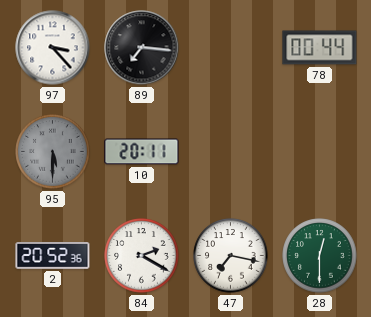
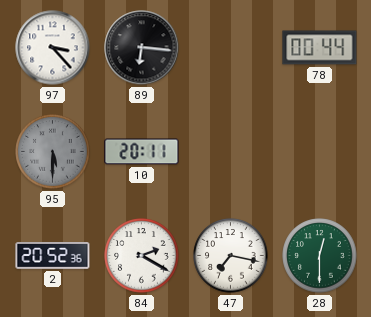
89: 7:16 -> 6:16 (142, 48)
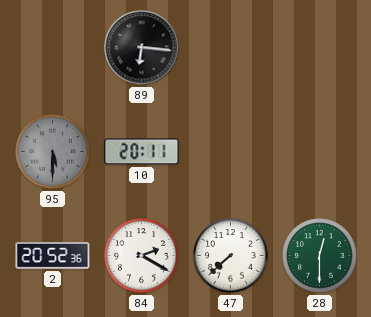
97: 3:23 -> none (53, 48)
78: 00:44 -> none (320, 48)
47: 7:17 -> 7:38 (231, 256)
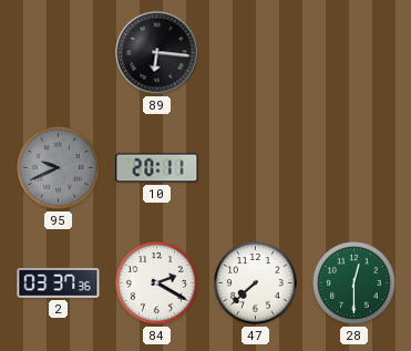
95: 5:30 -> 9:41 (59, 168)
2: 20:52 -> 03:37 (59, 283)
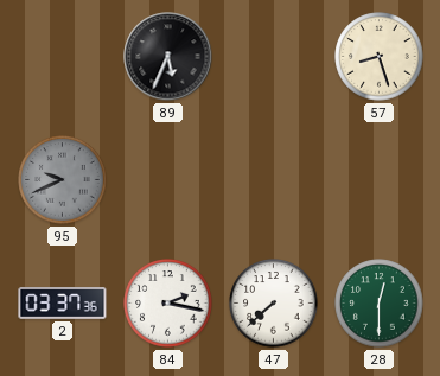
89: 6:16 -> 5:34 (168, 57)
57: none -> 8:27 (380, 57)
10: 20:11 -> none (157, 168)
84: 2:20 -> 2:17 (168, 304)
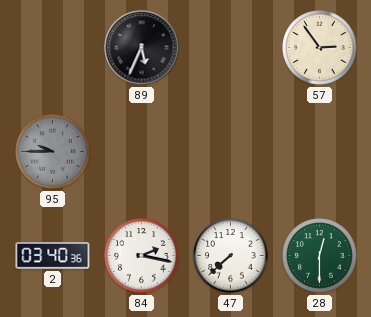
57: 8:27 -> 2:54 (320, 48)
95: 9:41 -> 9:45 (53, 152)
2: 03:37 -> 03:40 (53, 256)
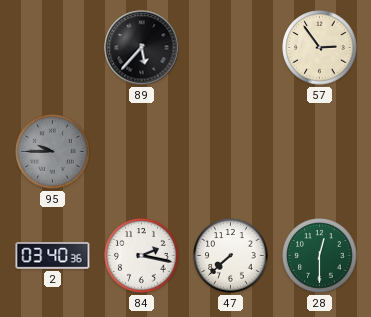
89: 5:34 -> 5:37 (142, 48)
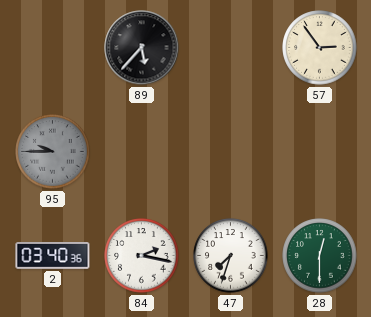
47: 7:38 -> 7:33 (231, 256)
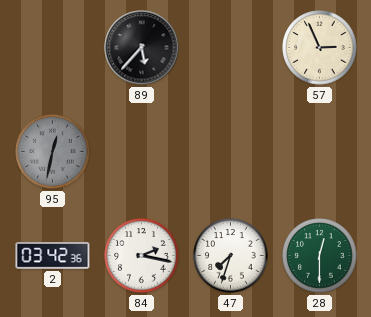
57: 2:54 -> 2:56 (320, 48)
95: 9:45 -> 12:32 (53, 152)
2: 03:40 -> 03:42 (53, 256)
